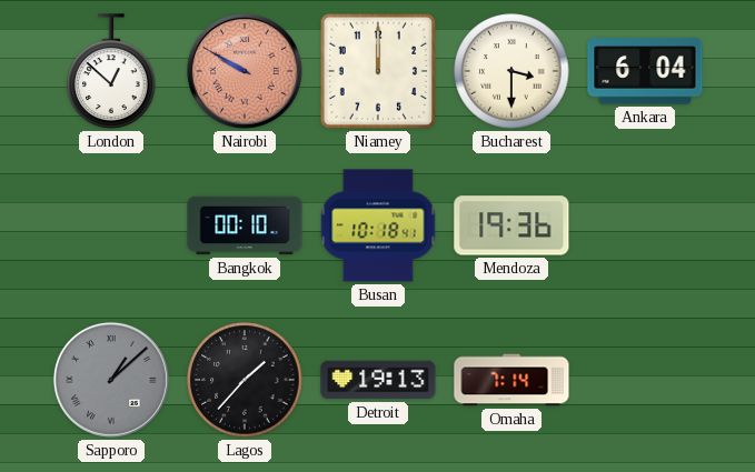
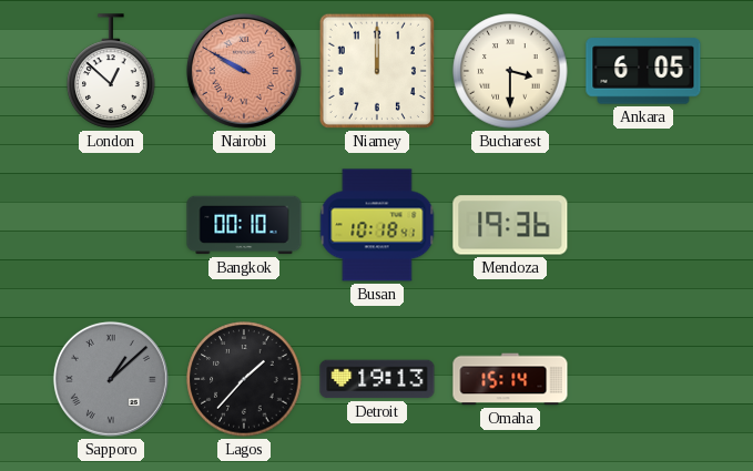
Ankara: 6:04 -> 6:05 (643, 71)
Omaha: 7:14 -> 15:14 (510, 379)
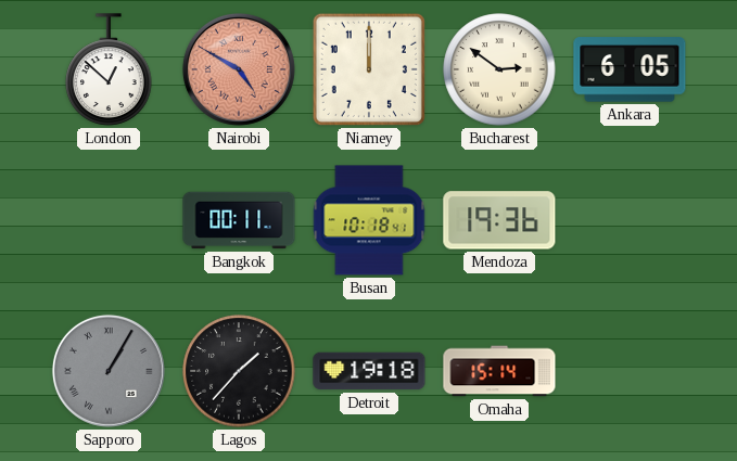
Nairobi: 9:50 -> 4:50 (239, 69)
Bucharest: 3:30 -> 2:51 (499, 69)
Bangkok: 00:10 -> 00:11 (239, 220)
Sapporo: 1:08 -> 1:05 (109, 371)
Detroit: 19:13 -> 19:18 (369, 371)
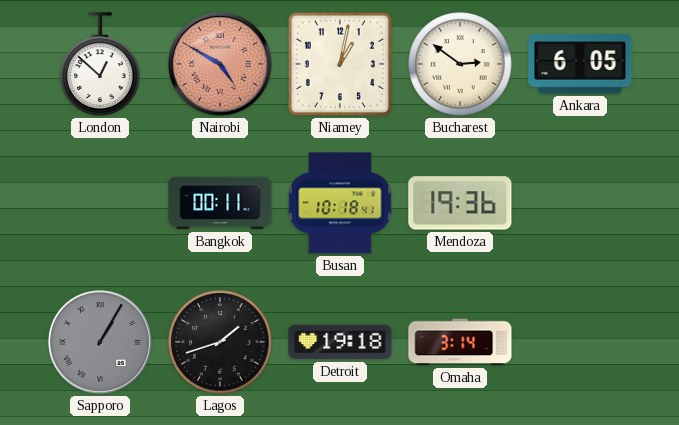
Niamey: 12:00 -> 1:02 (340, 64)
Lagos: 1:37 -> 1:42 (220, 342)
Omaha: 15:14 -> 3:14 (460, 342)
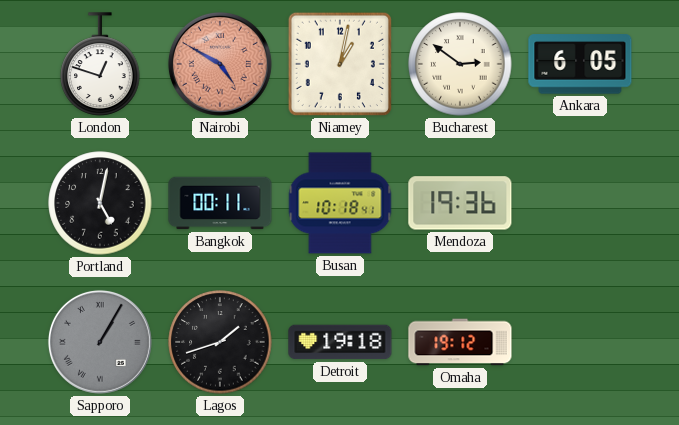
London: 12:52 -> 12:48 (100, 64)
Portland: none -> 5:02 (100, 203)
Omaha: 3:14 -> 19:12 (460, 342)
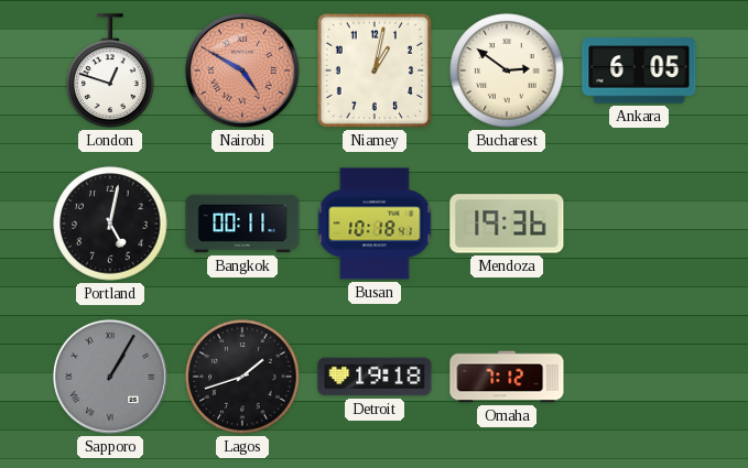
Omaha: 19:12 -> 7:12 (507, 377)
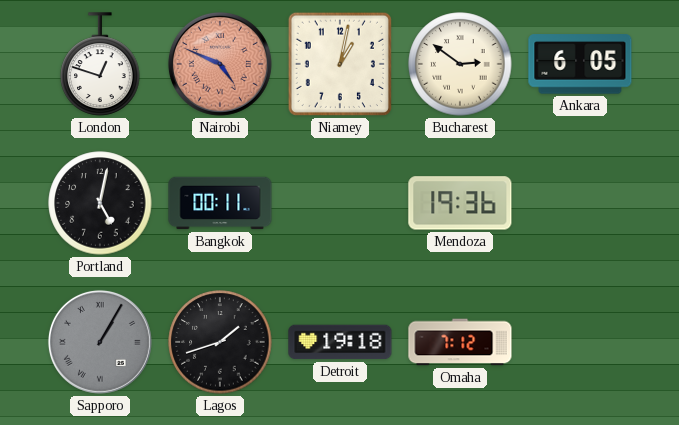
Nairobi: 4:50 -> 4:49 (220, 64)
Busan: 10:18 -> none (375, 224)
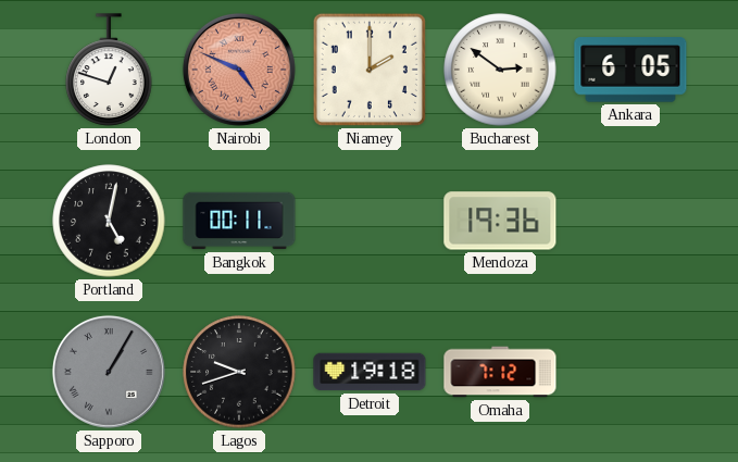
Niamey: 1:02 -> 2:00 (370, 70)
Lagos: 1:42 -> 9:42 (239, 372)
